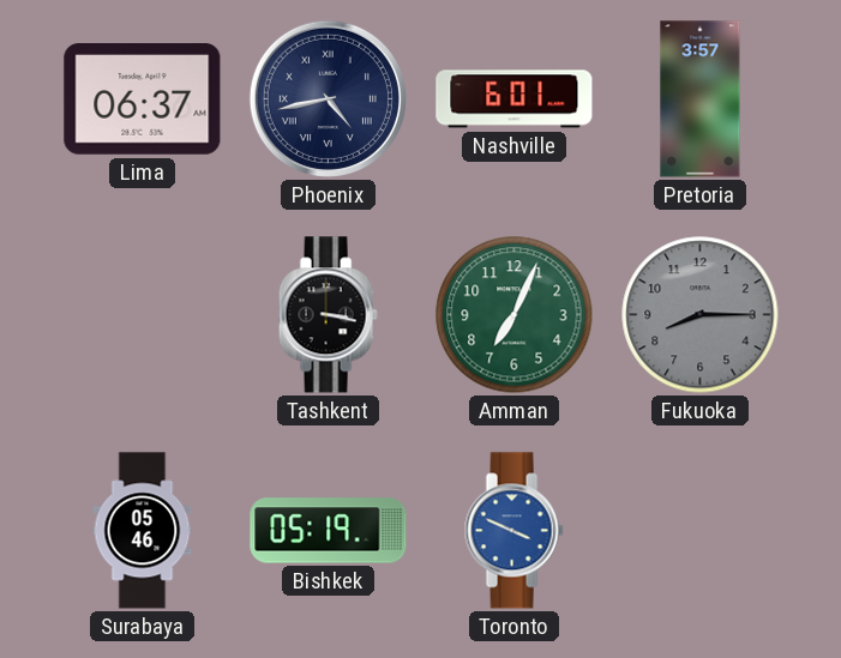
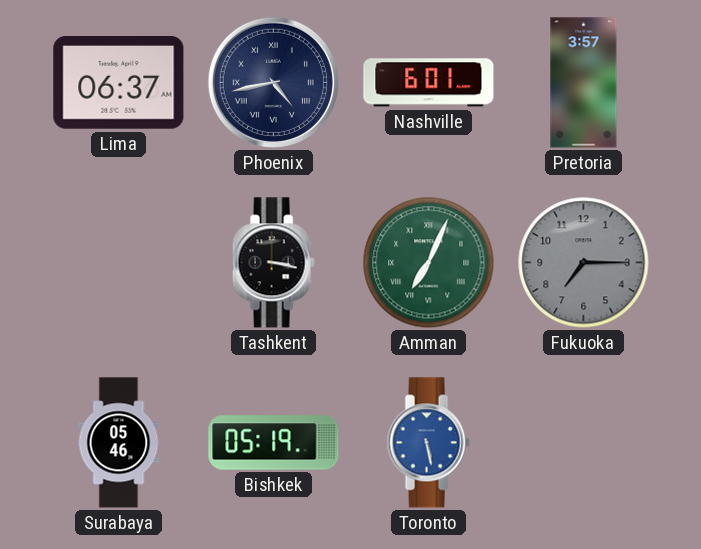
Amman numerals: Arabic -> Roman (429, 263)
Fukuoka: 8:15 -> 7:15 (584, 263)
Toronto: 3:49 -> 5:28 (428, 443)
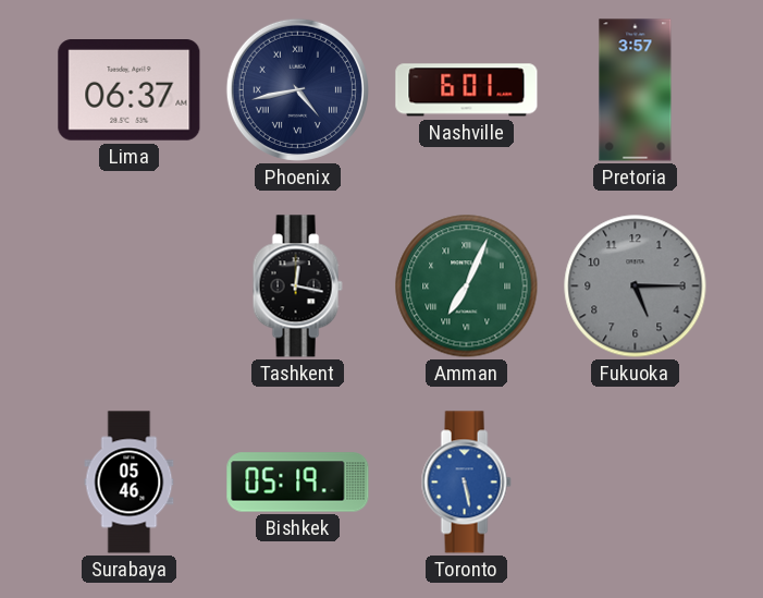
Tashkent: 3:17 -> 12:17 (297, 286)
Fukuoka: 7:15 -> 5:15 (636, 286)
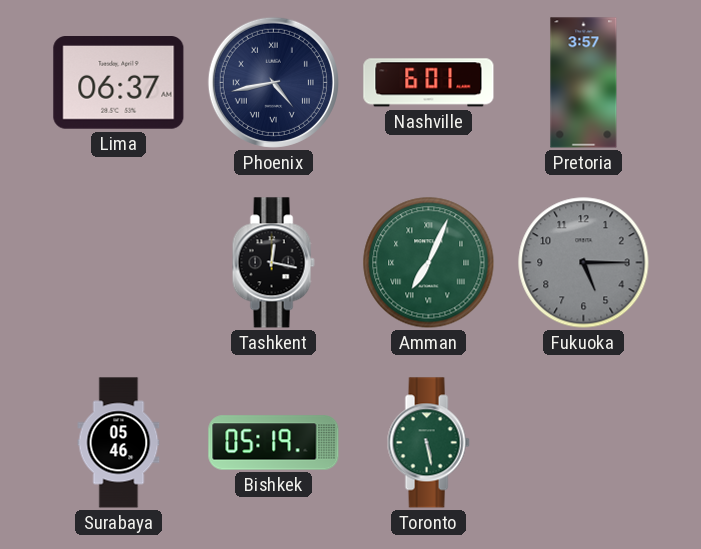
Toronto dial: blue -> green (428, 443)
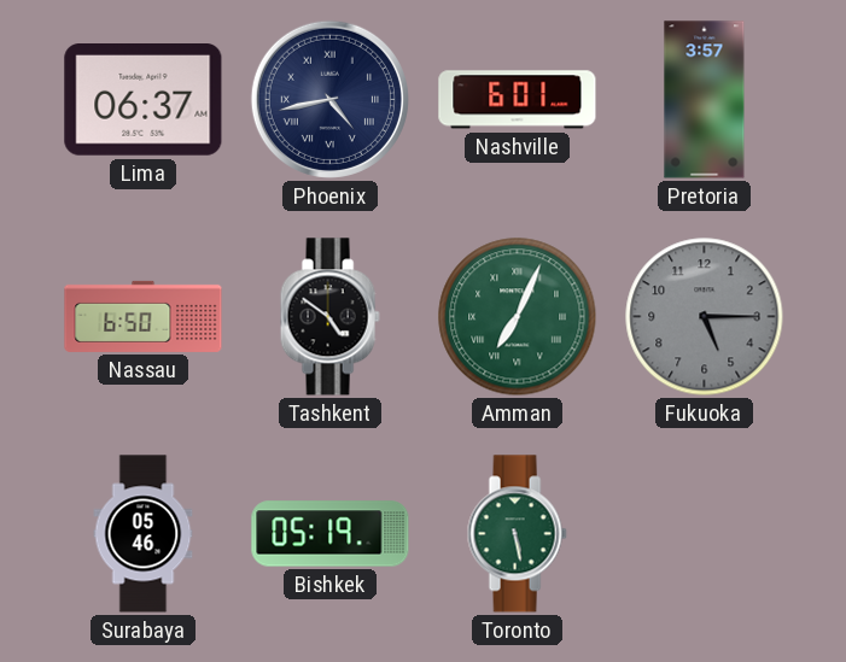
Nassau: none -> 6:50 (144, 316)
Tashkent: 12:17 -> 4:51 (329, 317)
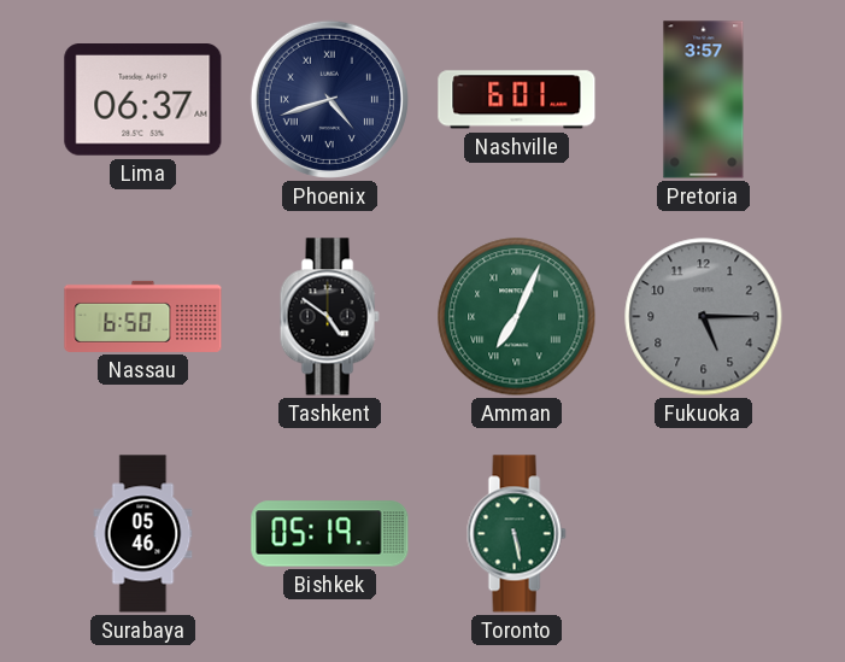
Phoenix: 4:43 -> 4:42 (329, 99)
